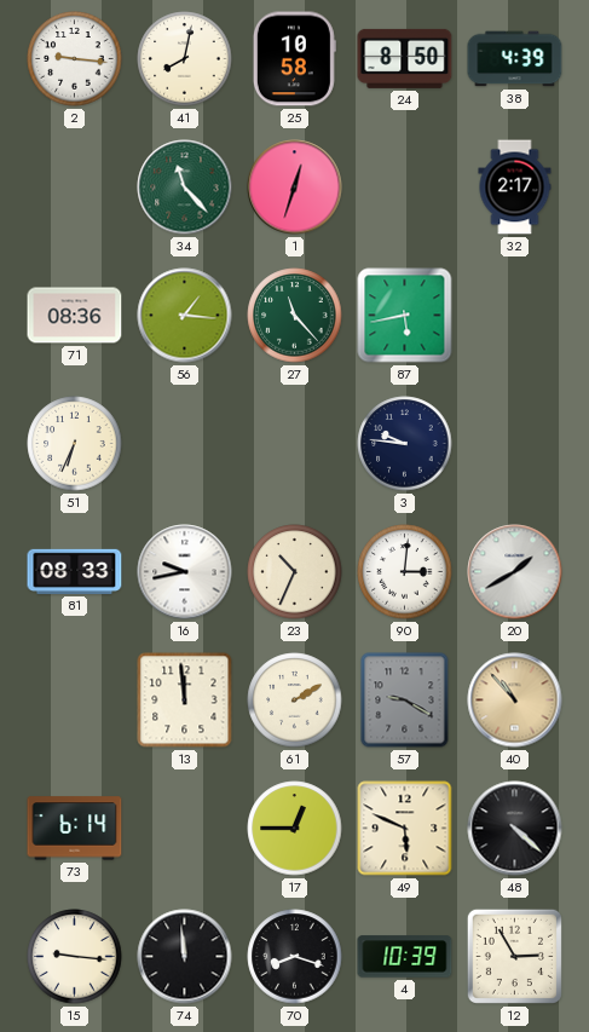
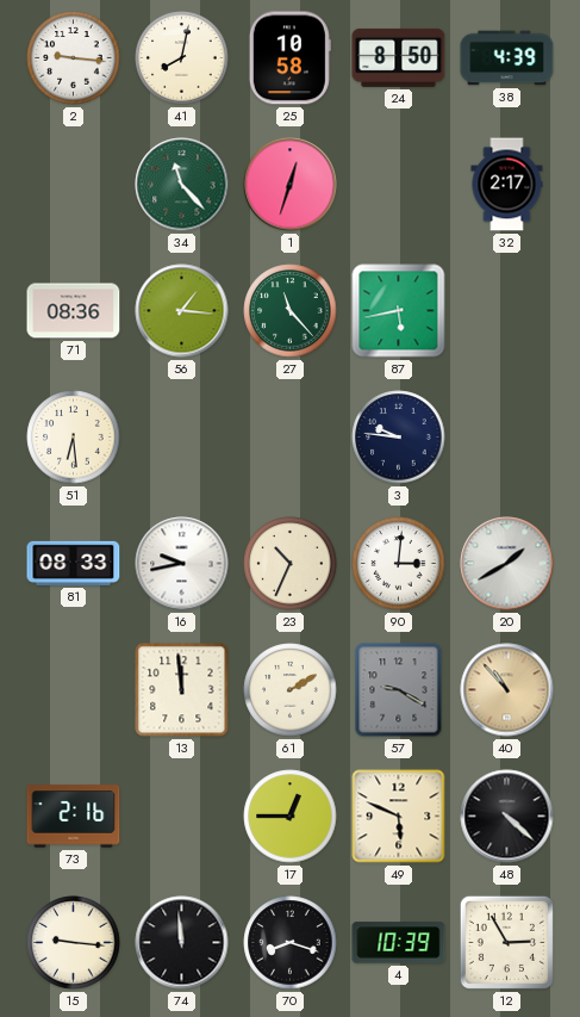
51: 6:34 -> 6:29 (74, 438)
73: 6:14 -> 2:16 (74, 817)
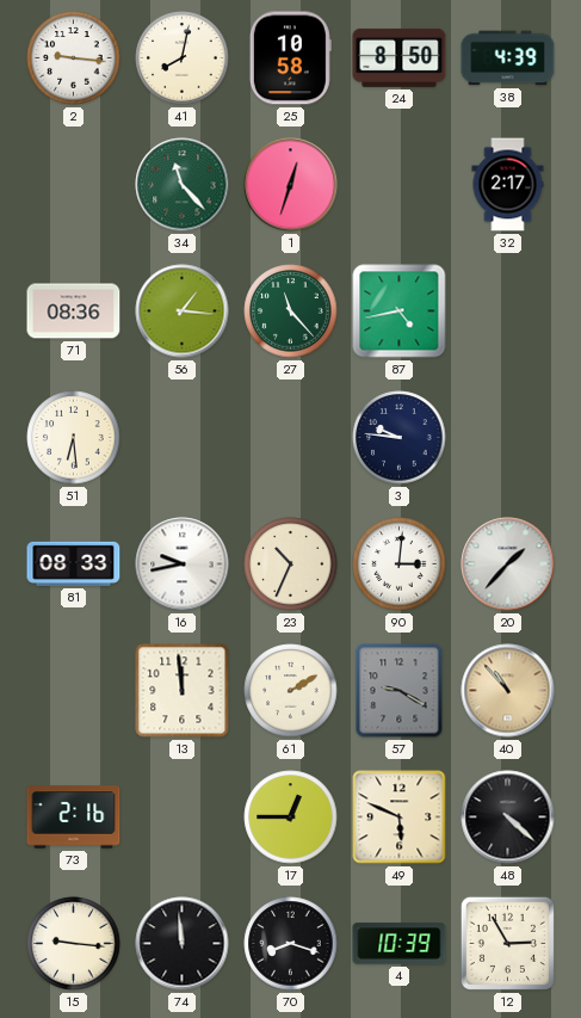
87: 5:43 -> 4:43 (400, 311)
20: 1:40 -> 1:37 (508, 564)
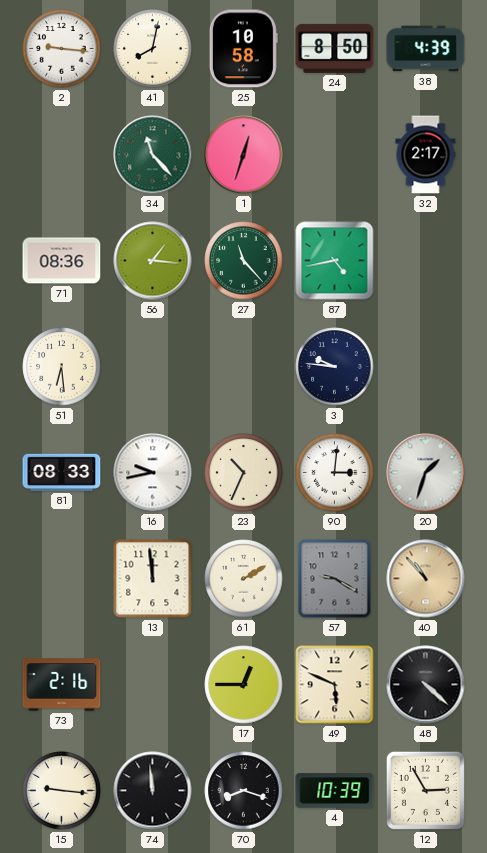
20: 1:37 -> 1:33 (426, 473)
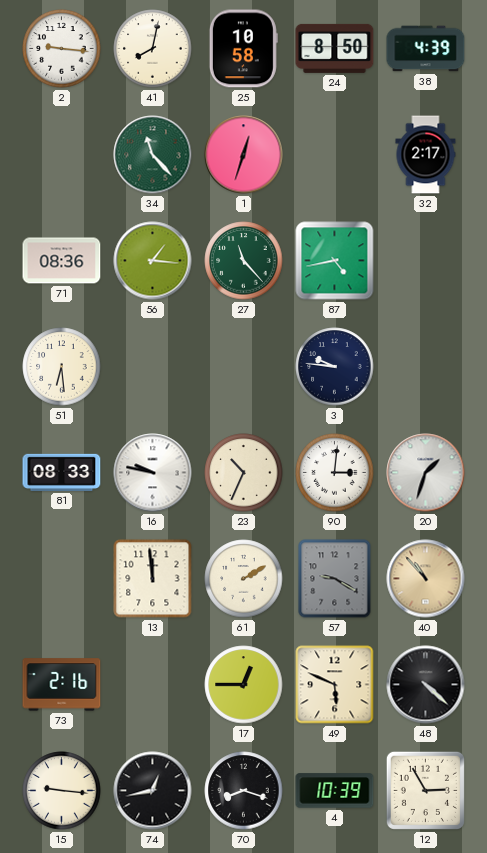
16: 9:43 -> 9:47 (153, 473)
74: 11:59 -> 12:43 (153, 791)
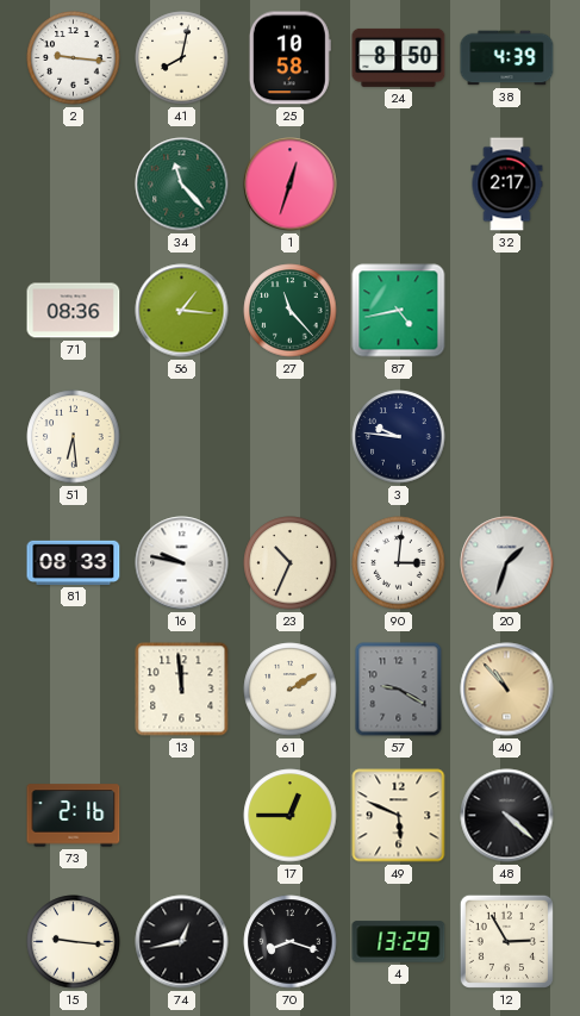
4: 10:39 -> 13:29 (399, 942)
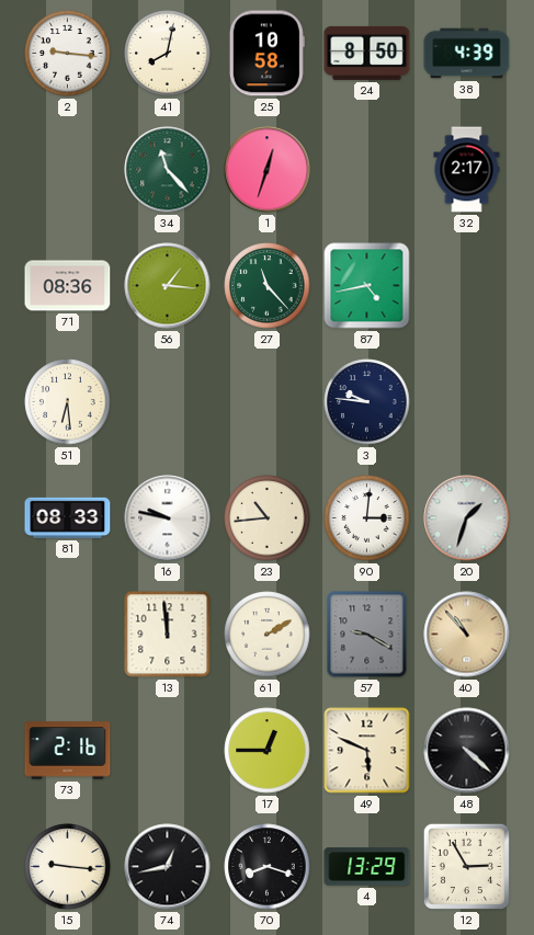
23: 10:34 -> 10:44 (268, 518)
